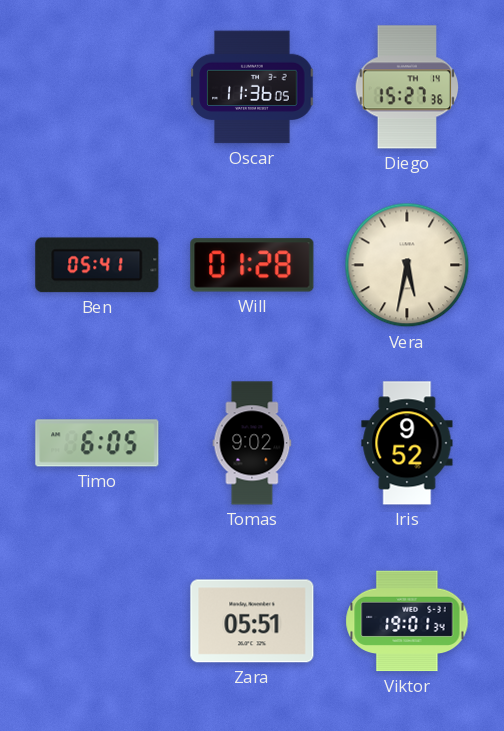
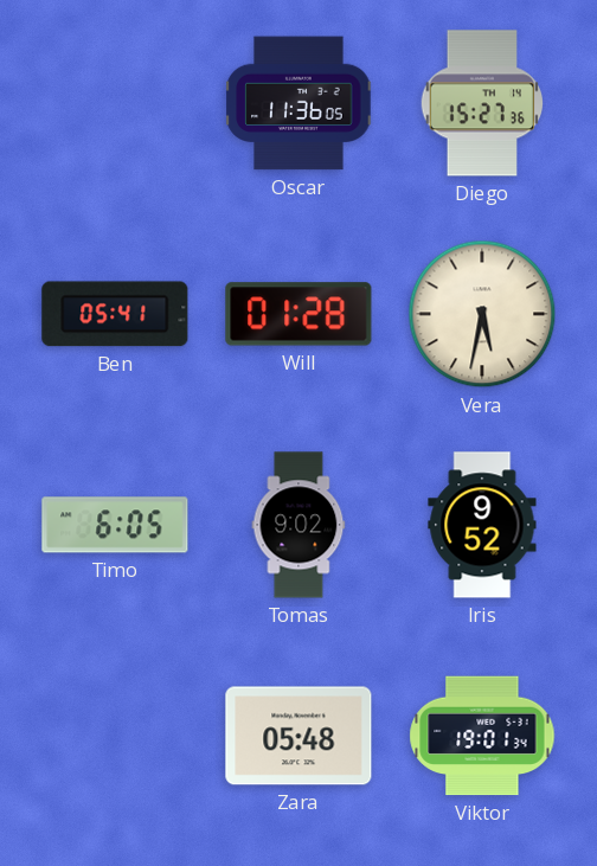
Zara: 05:51 -> 05:48 (298, 736)
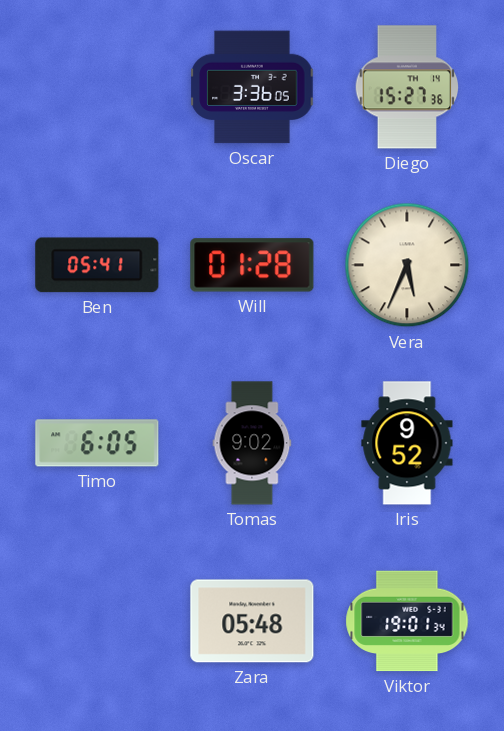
Oscar: 11:36 -> 3:36 (252, 87)
Vera: 5:32 -> 5:34 (407, 265)
